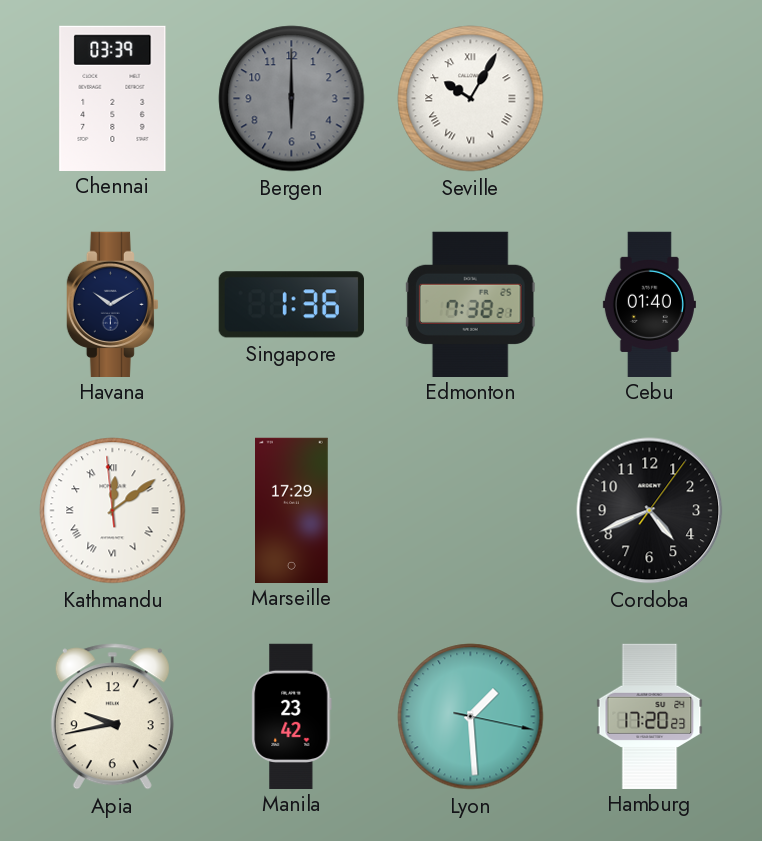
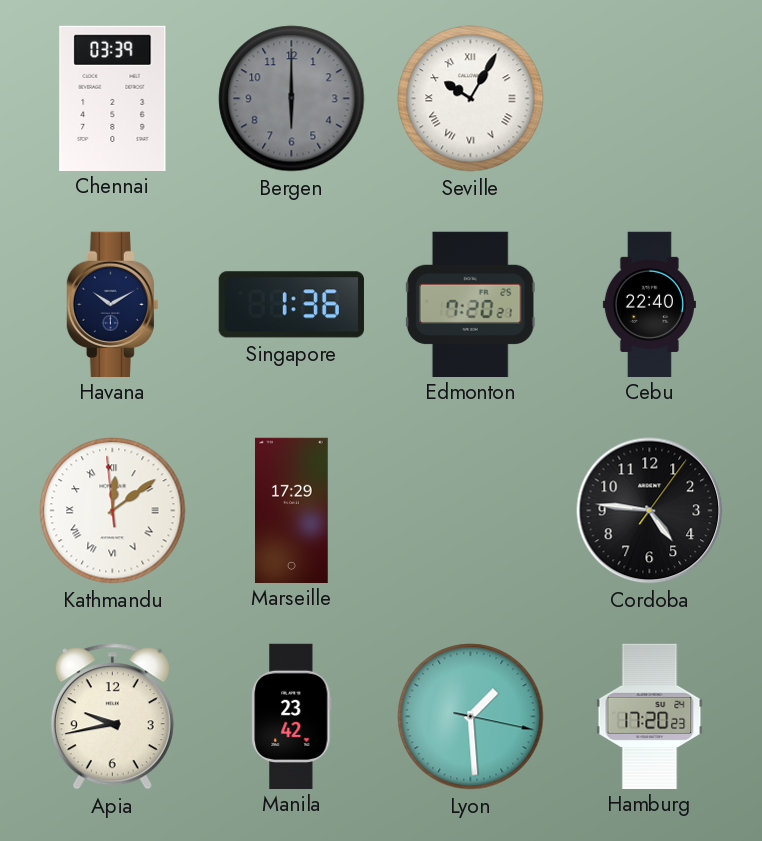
Edmonton: 7:38 -> 7:20 (470, 304)
Cebu: 01:40 -> 22:40 (649, 304)
Cordoba: 4:41 -> 4:46 (650, 511)
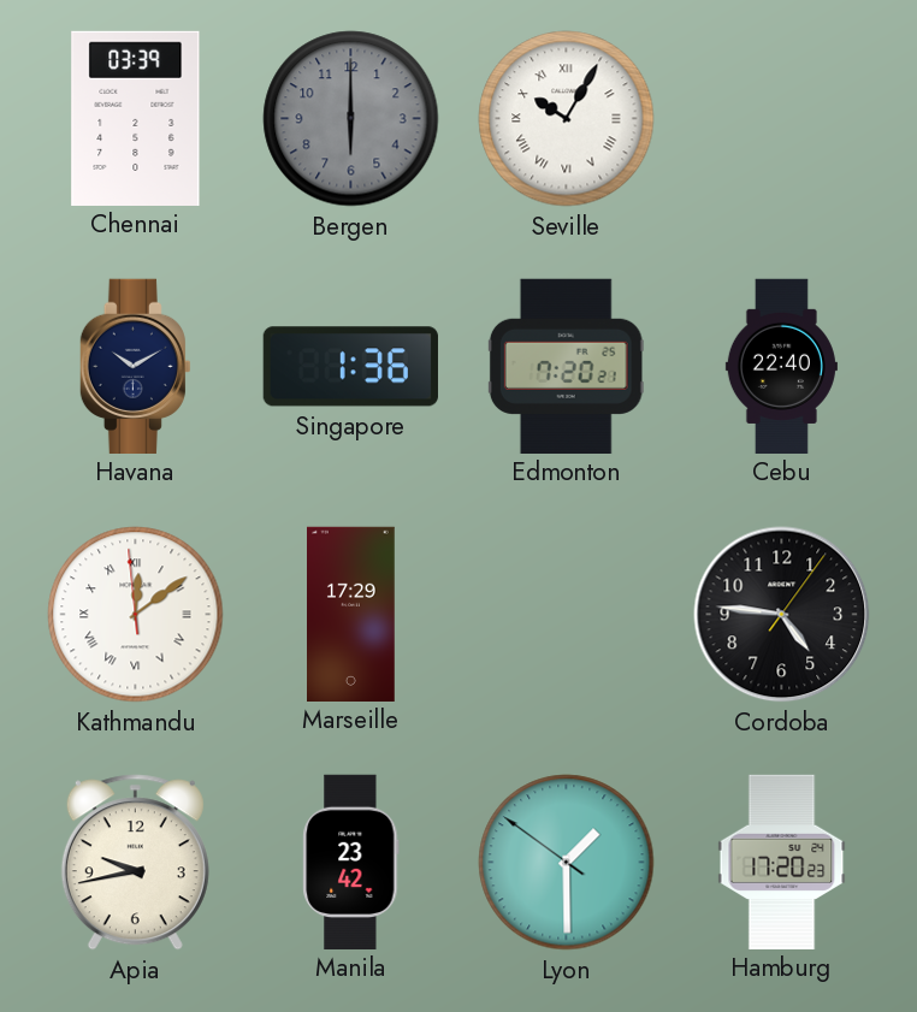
Lyon: 1:29:17 -> 1:29:51 (567, 863)
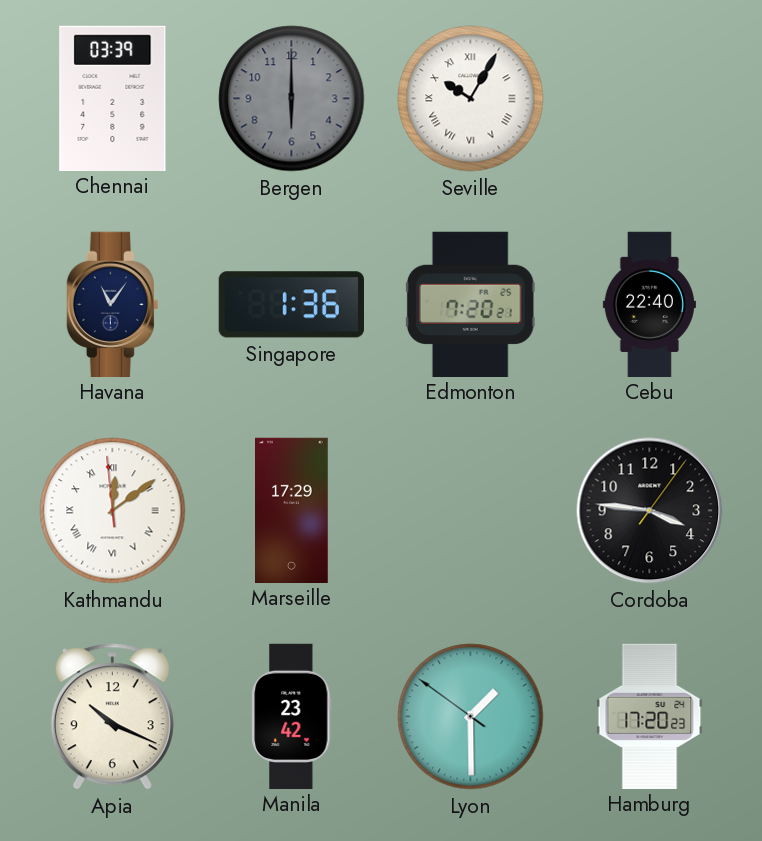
Havana: 10:10 -> 11:06 (112, 304)
Cordoba: 4:46 -> 3:46 (650, 511)
Apia: 9:43 -> 10:19 (112, 717)
